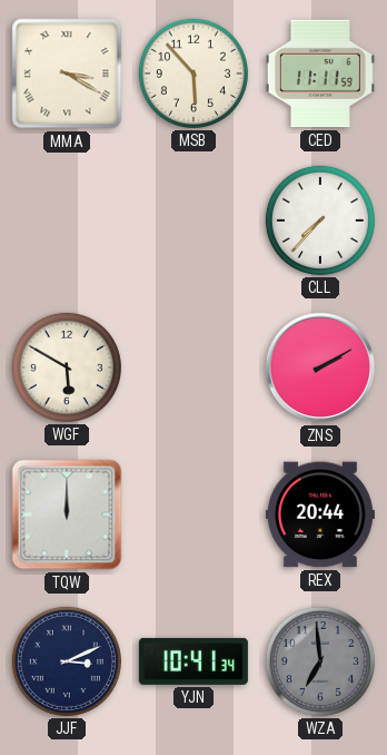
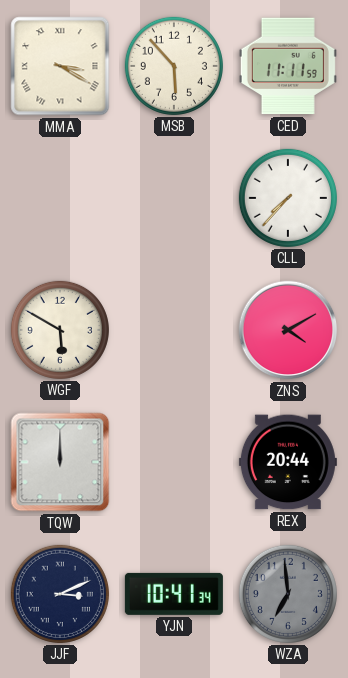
ZNS: 2:10 -> 4:10 (288, 330)
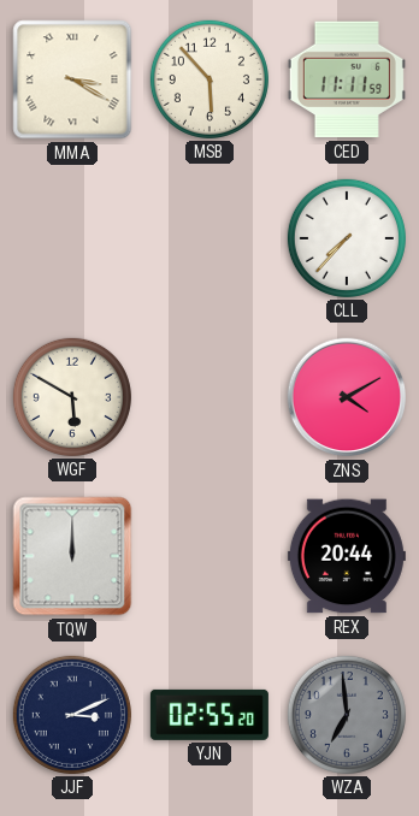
YJN: 10:41 -> 02:55 (209, 715)
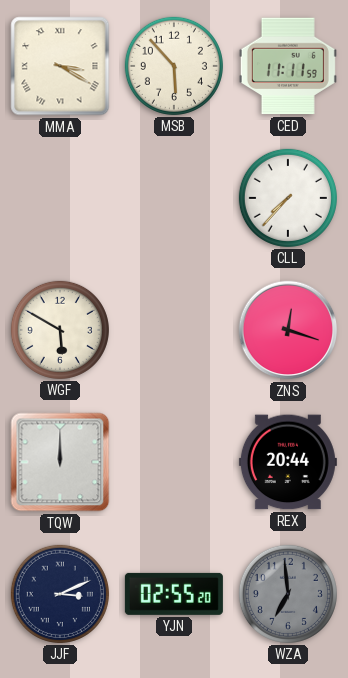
ZNS: 4:10 -> 12:18 (288, 330)
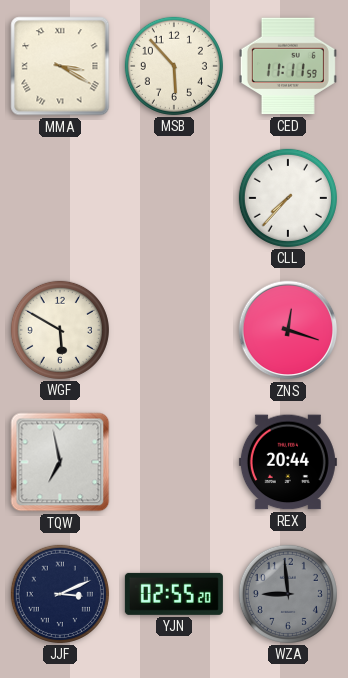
TQW: 12:00 -> 6:58 (60, 462)
WZA: 6:59 -> 8:59 (288, 594)
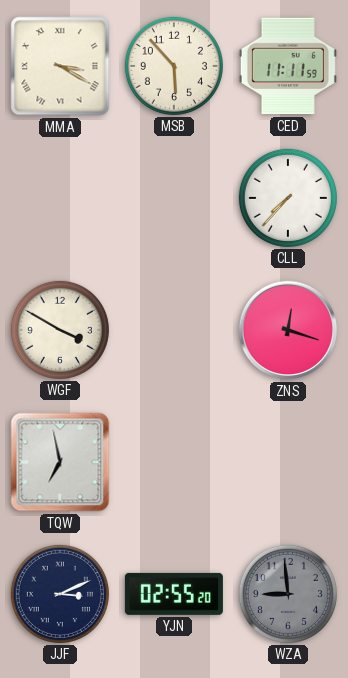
WGF: 5:50 -> 3:50 (60, 330)
REX: 20:44 -> none (288, 462)
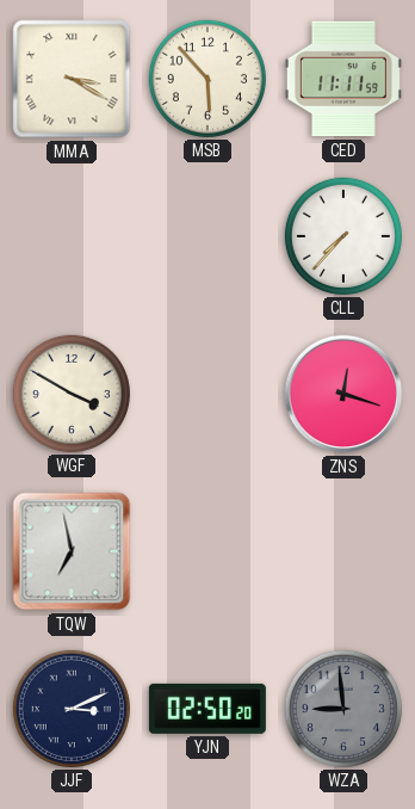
YJN: 02:55 -> 02:50 (207, 709)
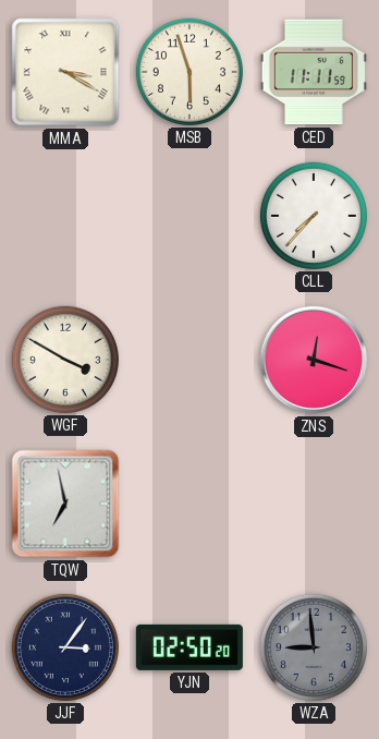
MSB: 5:53 -> 5:57 (189, 72)
JJF: 3:11 -> 3:06 (65, 647)
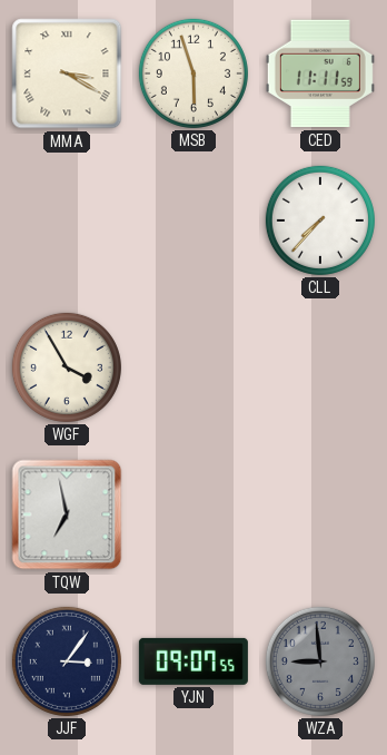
WGF: 3:50 -> 3:55 (67, 367)
ZNS: 12:18 -> none (314, 360)
YJN: 02:50 -> 09:07 (193, 661)
